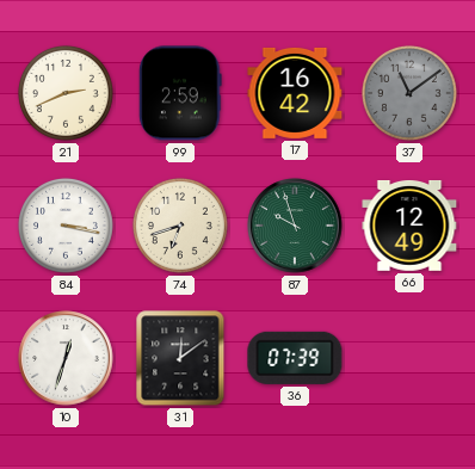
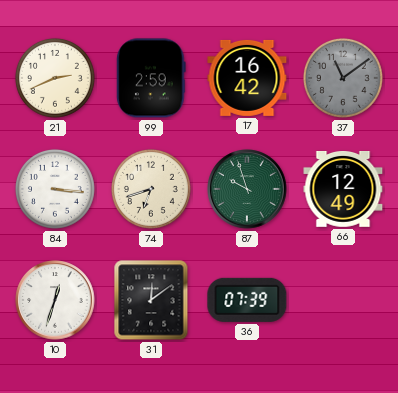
84: 3:17 -> 3:16 (55, 189)
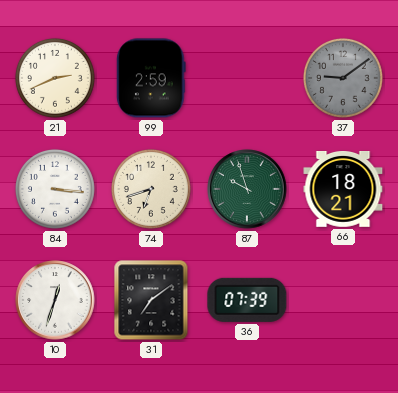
17: 16:42 -> none (247, 78)
37: 11:09 -> 9:09 (343, 78)
66: 12:49 -> 18:21 (343, 190)
31: 12:09 -> 7:09 (151, 300)
